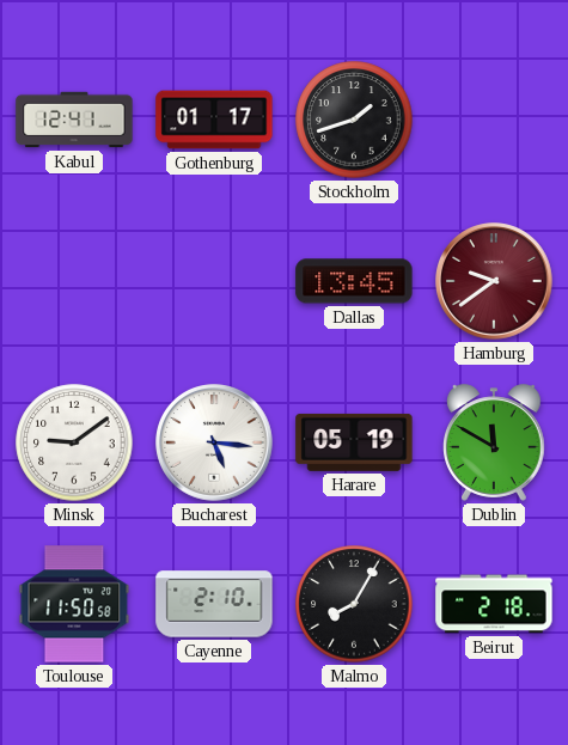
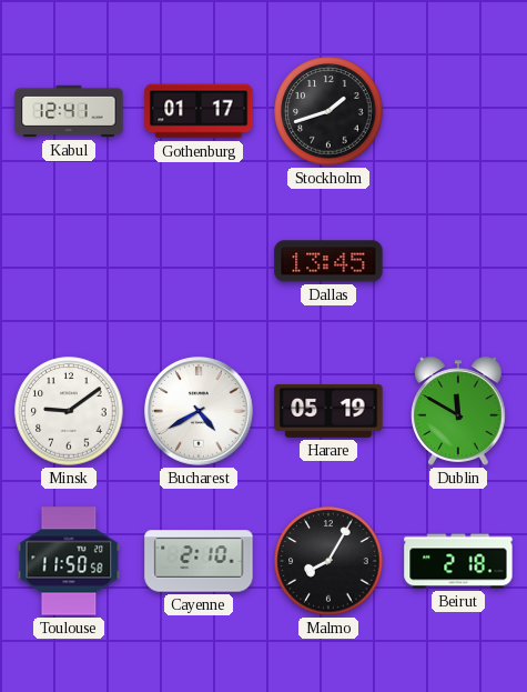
Hamburg: 9:39 -> none (494, 281)
Bucharest: 5:16 -> 4:40 (199, 411)
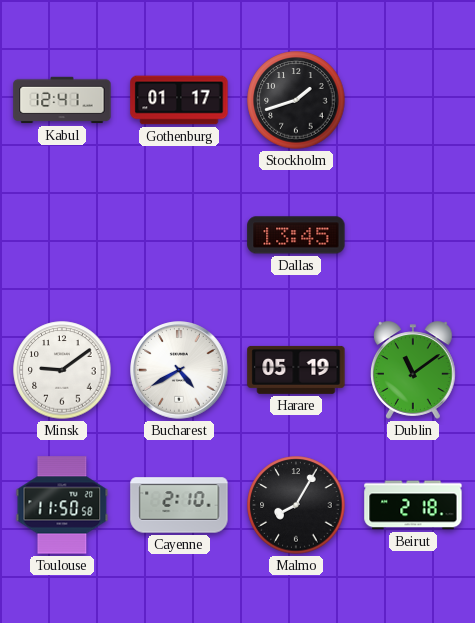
Dublin: 11:50 -> 11:09 (414, 370)
